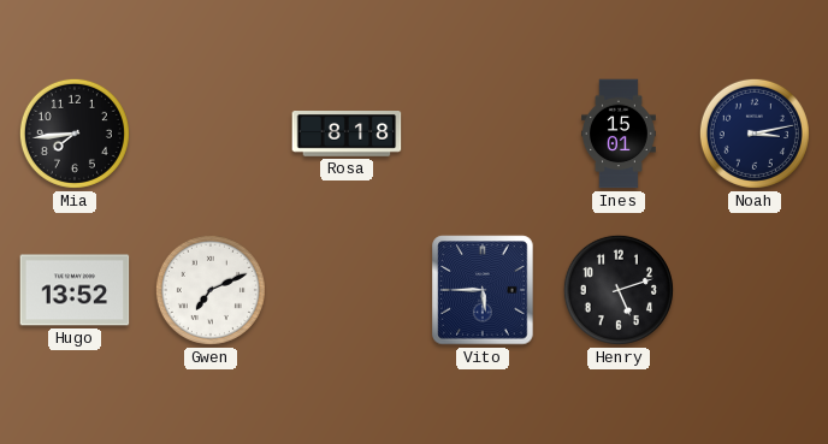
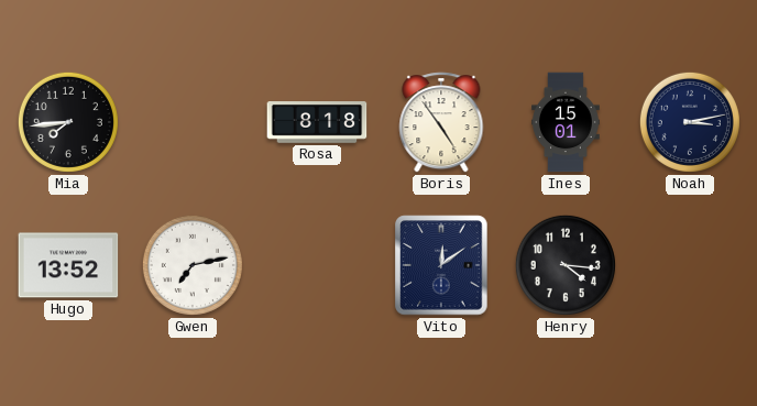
Boris: none -> 4:54 (441, 122)
Gwen: 7:11 -> 7:13 (193, 265)
Vito: 5:45 -> 12:09 (441, 265)
Henry: 5:12 -> 4:16 (566, 265)
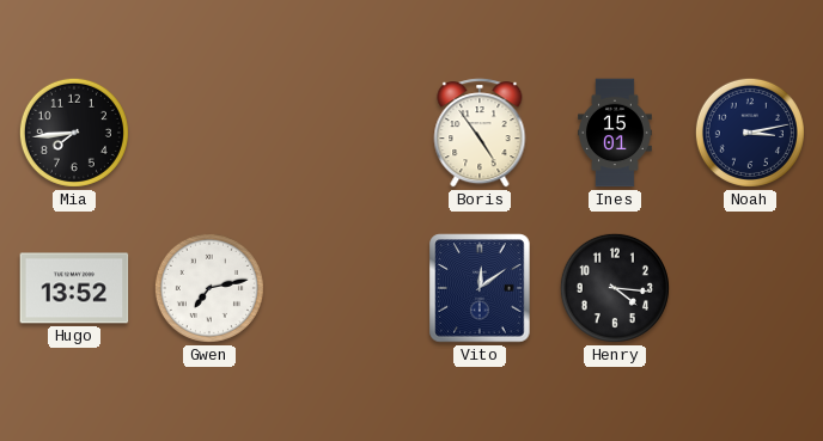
Rosa: 8:18 -> none (317, 123)
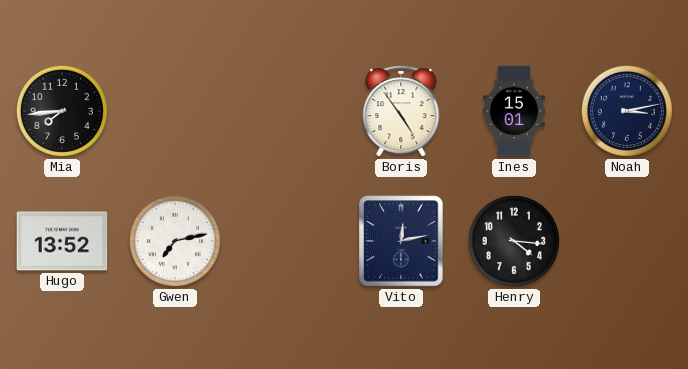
Vito: 12:09 -> 12:13 (401, 241)
